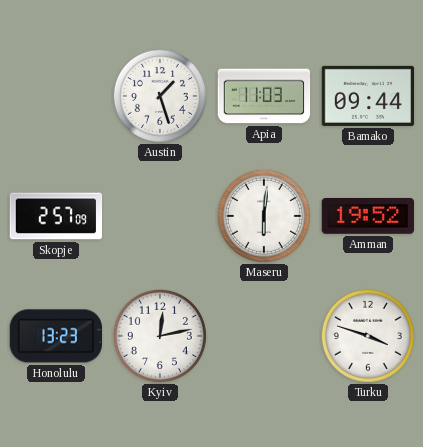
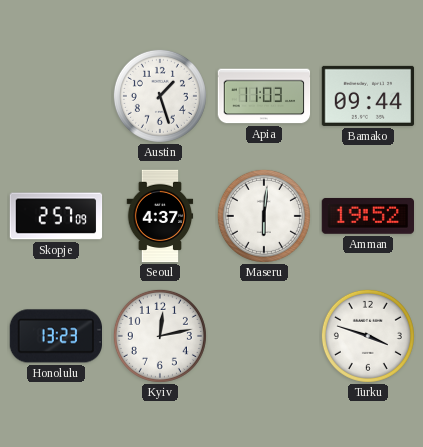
Seoul: none -> 4:37 (160, 216)
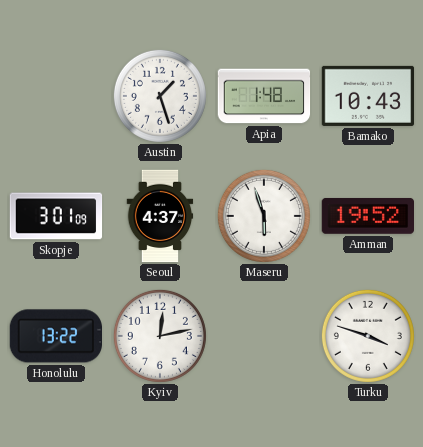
Apia: 11:03 -> 1:48 (264, 96)
Bamako: 09:44 -> 10:43 (368, 96)
Skopje: 2:57 -> 3:01 (56, 216)
Maseru: 6:01 -> 5:57 (264, 216)
Honolulu: 13:23 -> 13:22 (55, 336)
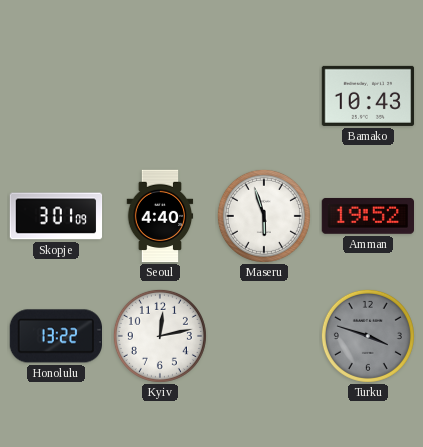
Austin: 1:27 -> none (160, 96)
Apia: 1:48 -> none (264, 96)
Seoul: 4:37 -> 4:40 (160, 216)
Turku dial: white -> grey (368, 336)
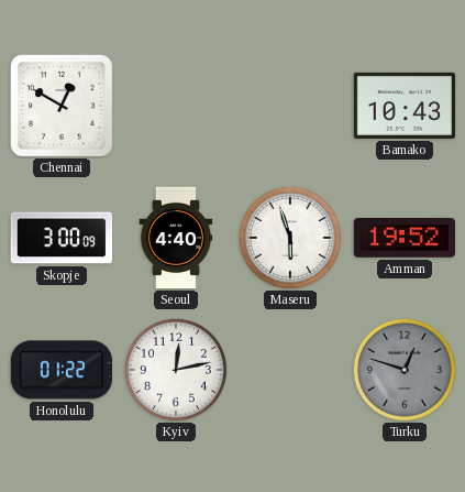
Chennai: none -> 12:50 (62, 106)
Skopje: 3:01 -> 3:00 (62, 238)
Honolulu: 13:22 -> 01:22 (60, 370)
Turku: 3:48 -> 12:48 (405, 370)
